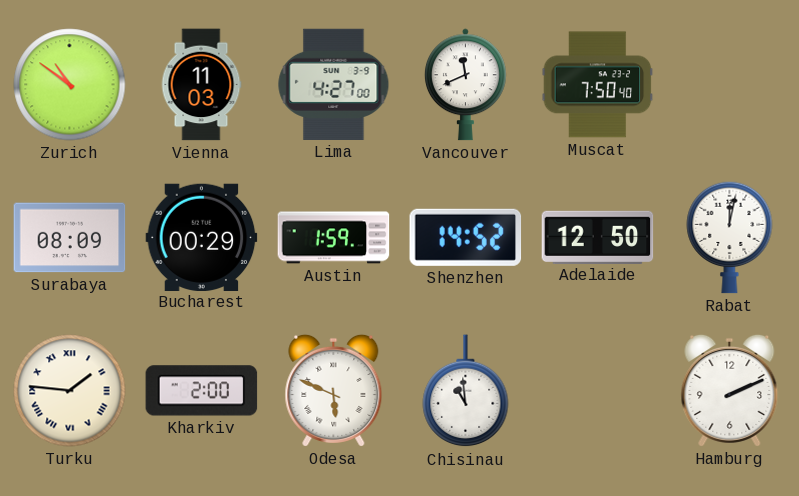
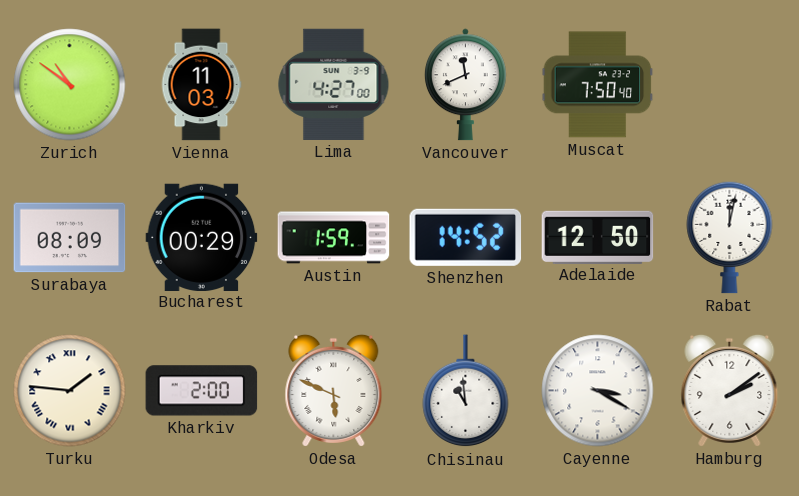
Cayenne: none -> 3:20 (598, 391)
Hamburg: 2:11 -> 2:09 (730, 390)
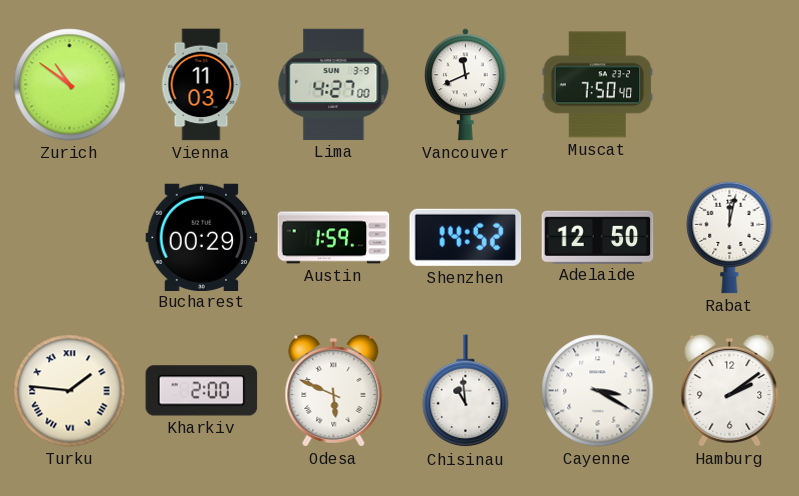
Surabaya: 08:09 -> none (70, 238)
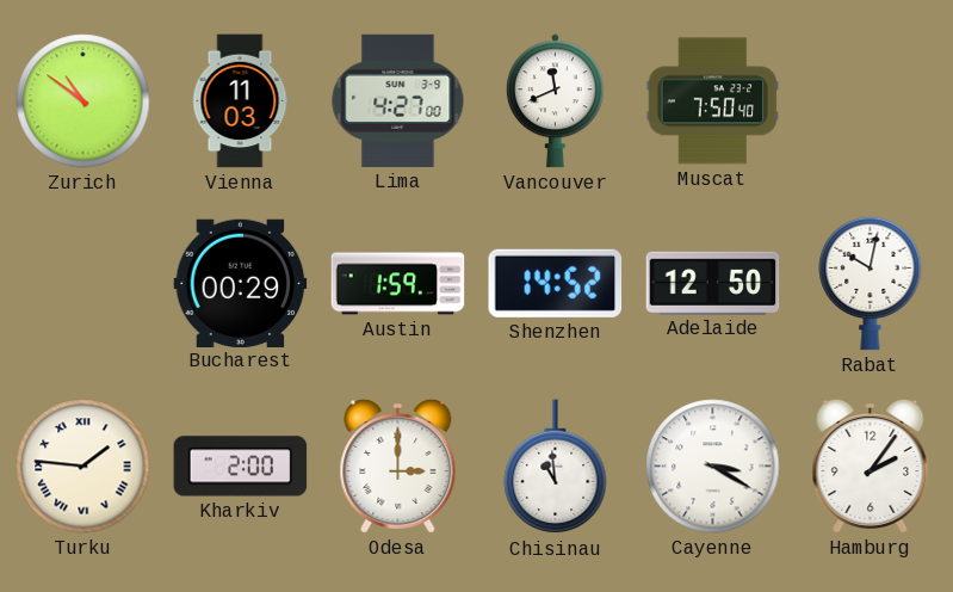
Rabat: 12:02 -> 10:02 (871, 283)
Odesa: 5:49 -> 3:00 (398, 465)
Hamburg: 2:09 -> 2:06 (871, 465)
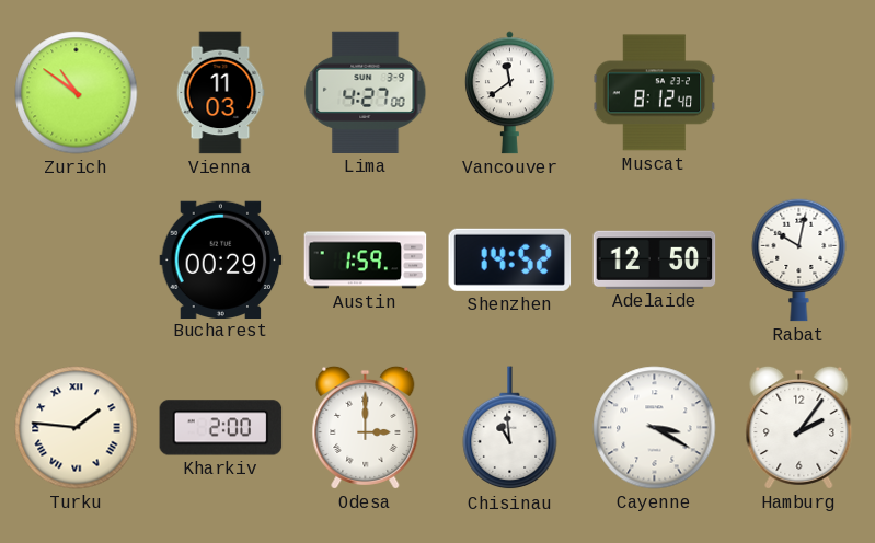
Vancouver: 11:41 -> 11:39 (509, 93)
Muscat: 7:50 -> 8:12 (655, 93)
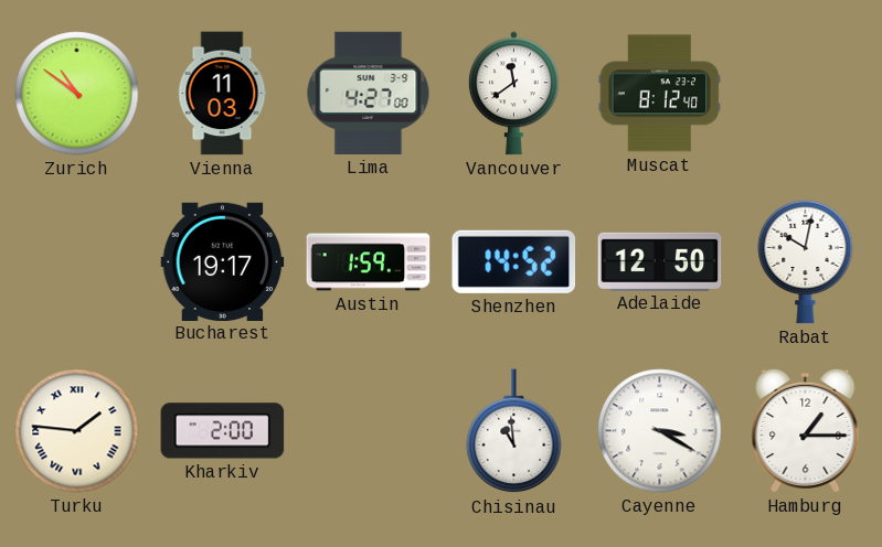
Bucharest: 00:29 -> 19:17 (223, 261)
Odesa: 3:00 -> none (366, 427)
Hamburg: 2:06 -> 1:15 (806, 430)
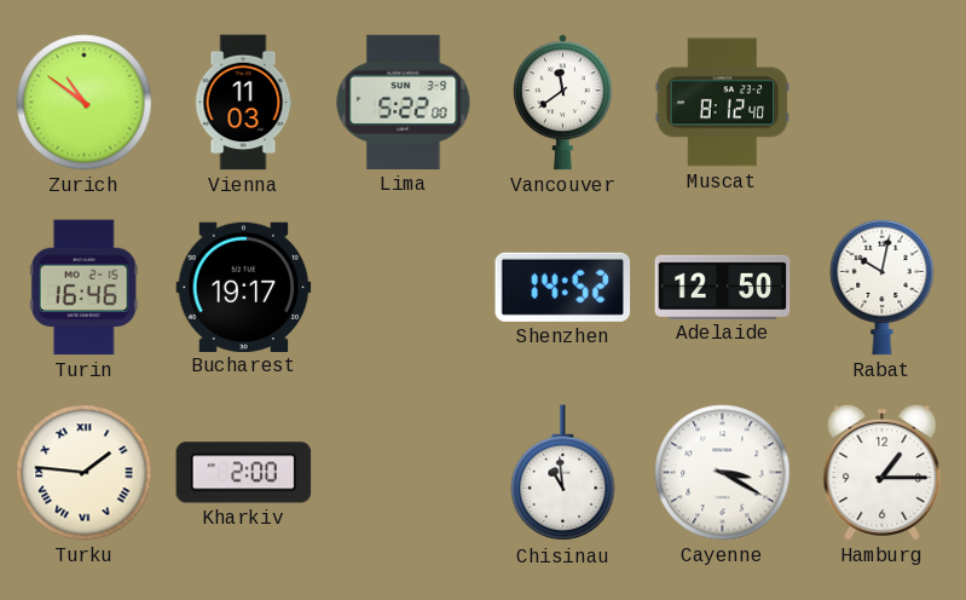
Lima: 4:27 -> 5:22 (404, 102)
Turin: none -> 16:46 (83, 288)
Austin: 1:59 -> none (369, 262)
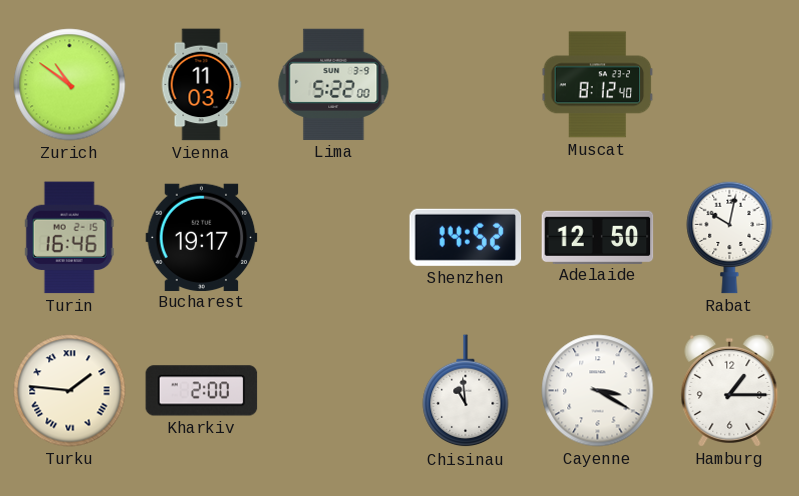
Vancouver: 11:39 -> none (562, 103)
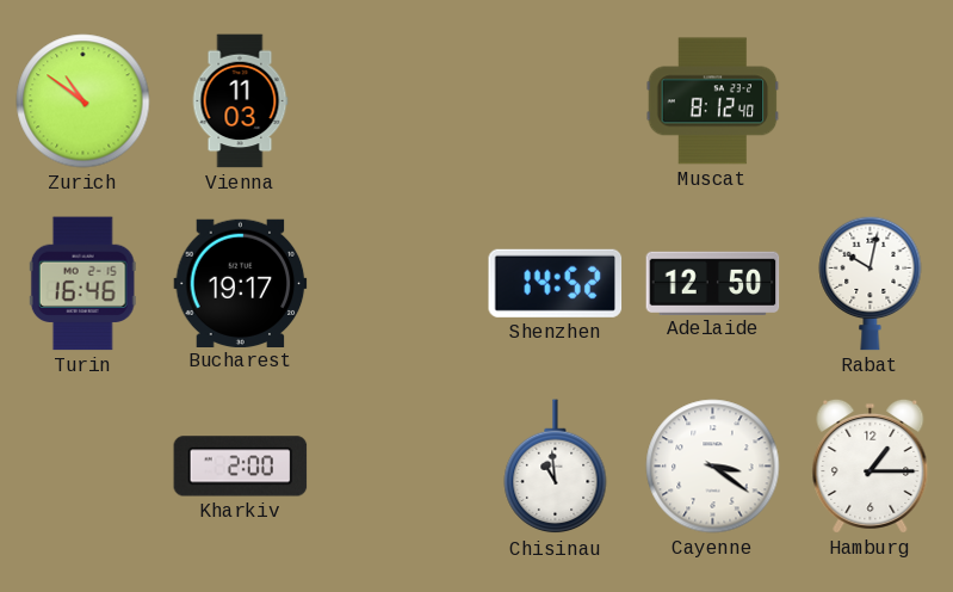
Lima: 5:22 -> none (334, 84)
Turku: 1:46 -> none (70, 391)
Cayenne: 3:20 -> 3:21 (713, 467)
